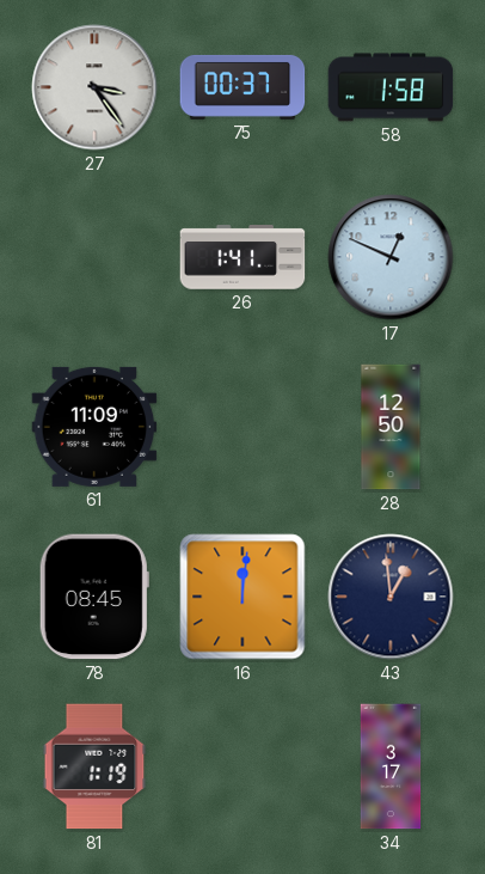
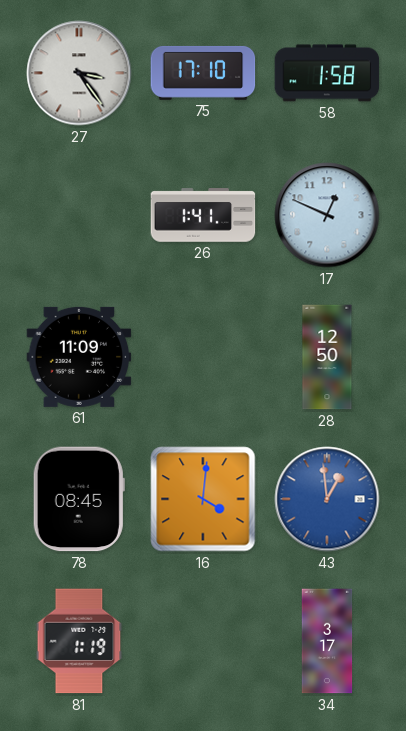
75: 00:37 -> 17:10 (203, 73)
16: 12:01 -> 4:01 (203, 499)
43 dial: navy -> blue (327, 499)
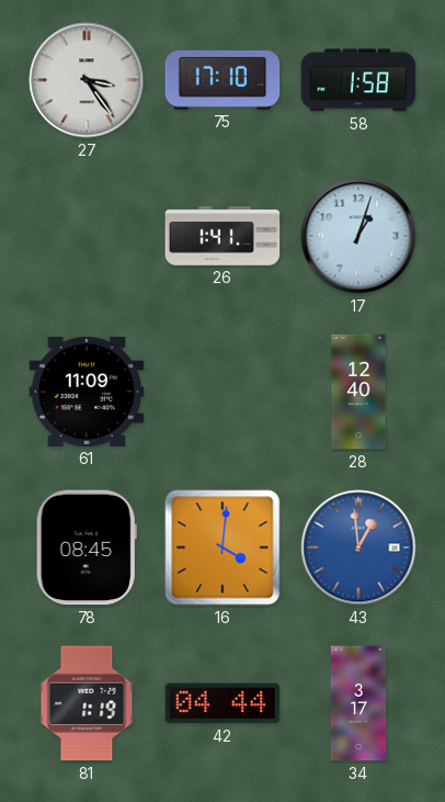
17: 12:49 -> 1:03 (358, 236)
28: 12:50 -> 12:40 (358, 392)
42: none -> 04:44 (222, 703)
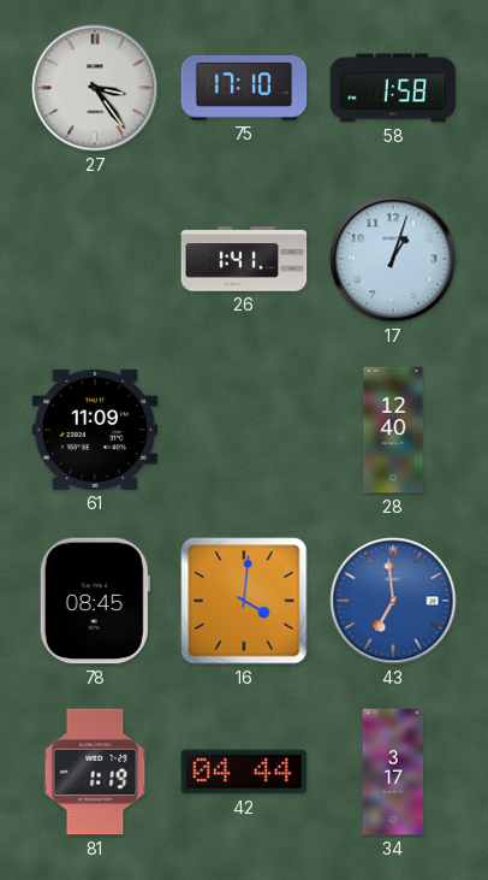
43: 12:59 -> 6:59 (393, 601)
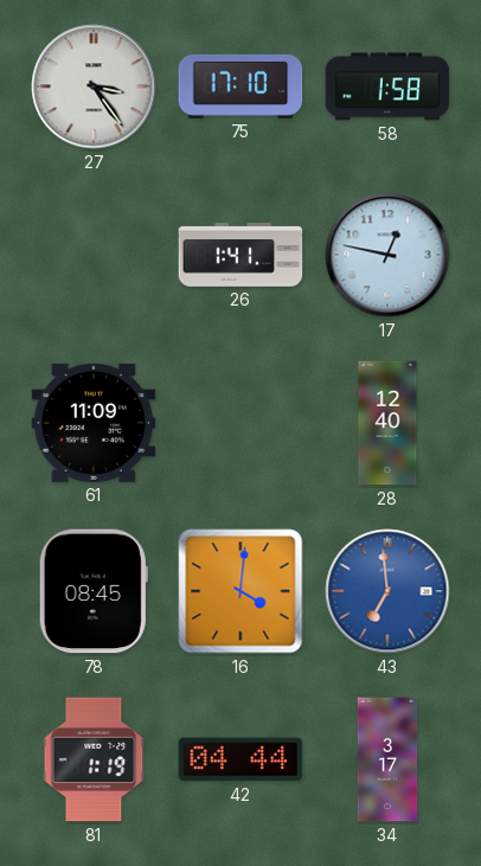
17: 1:03 -> 12:47 (387, 255)
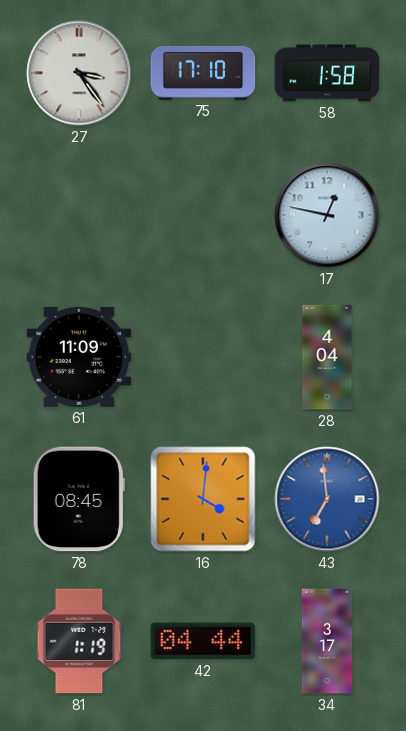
26: 1:41 -> none (240, 255)
28: 12:40 -> 4:04 (327, 357)
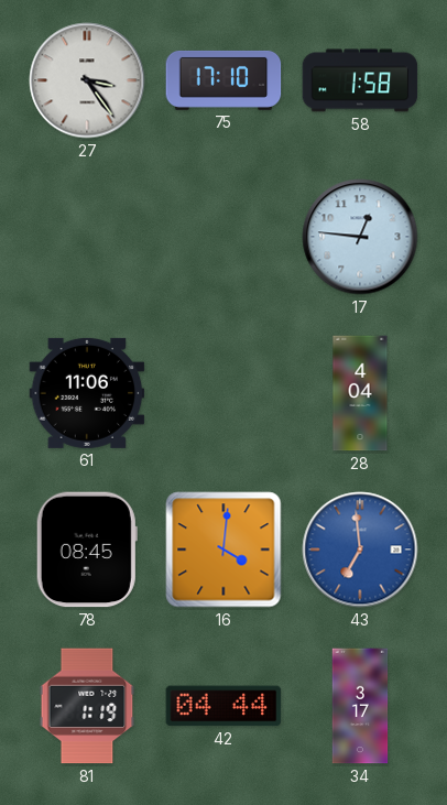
17: 12:47 -> 12:46 (360, 237)
61: 11:09 -> 11:06 (87, 393)
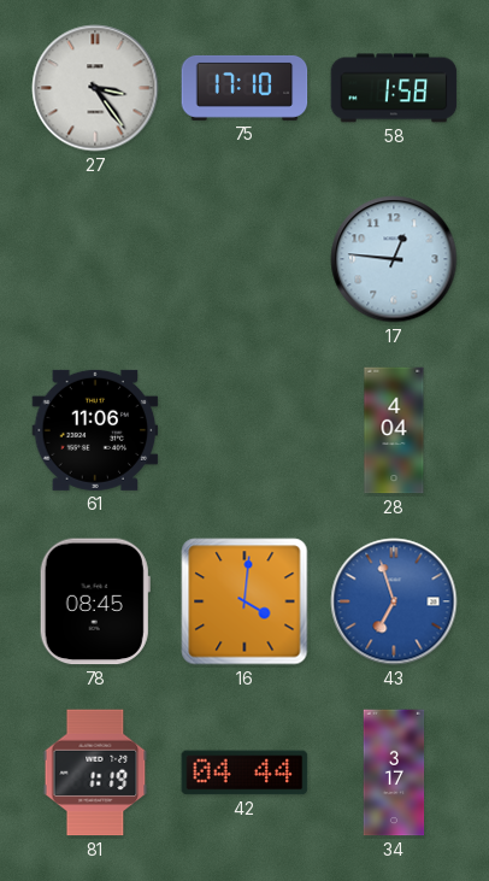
43: 6:59 -> 6:57 (394, 601)
